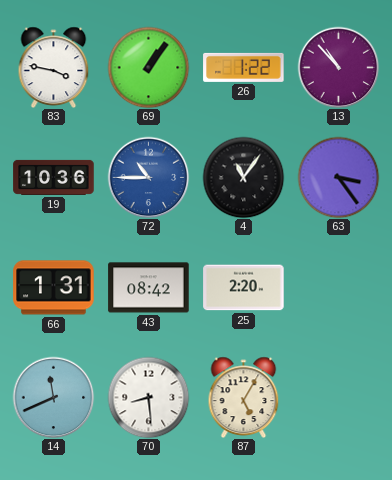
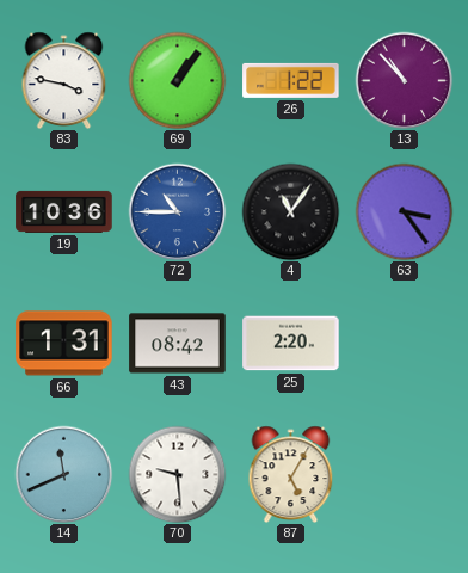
70: 8:29 -> 9:29 (177, 474)
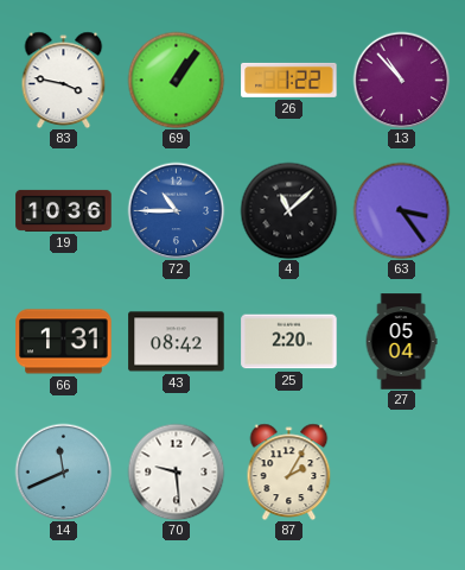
4: 11:06 -> 11:08 (288, 210)
27: none -> 05:04 (401, 342)
87: 5:05 -> 2:05 (289, 471)
